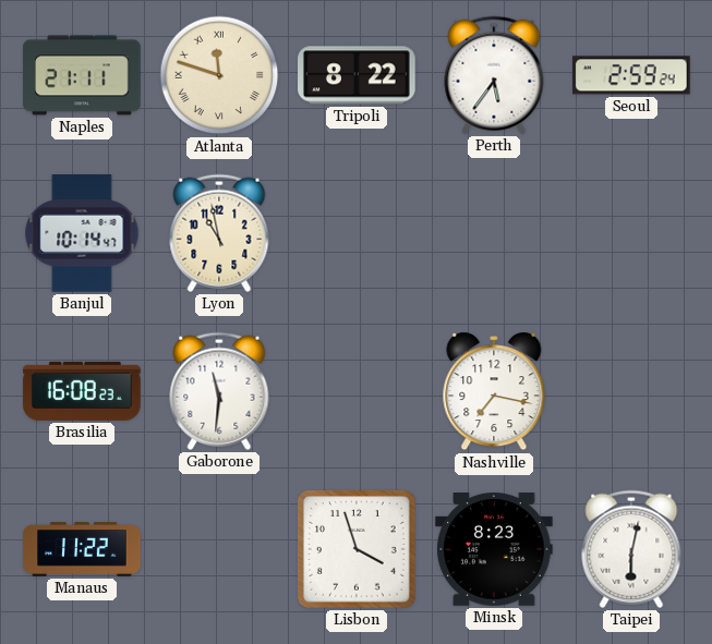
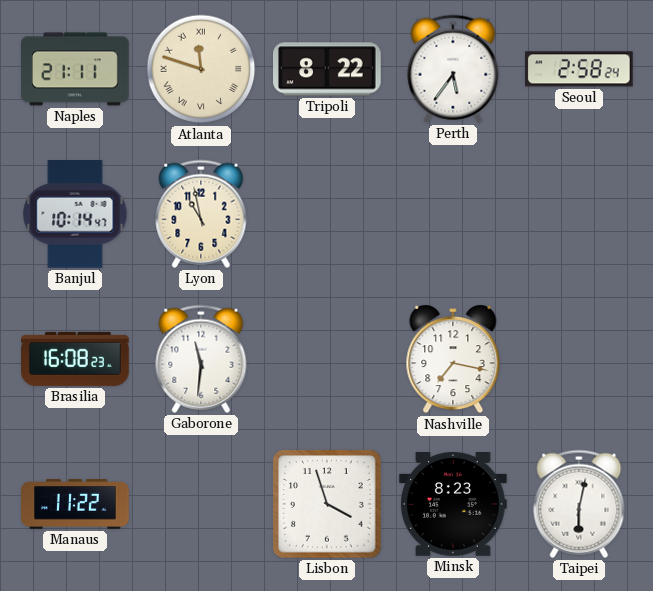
Seoul: 2:59 -> 2:58 (580, 69)
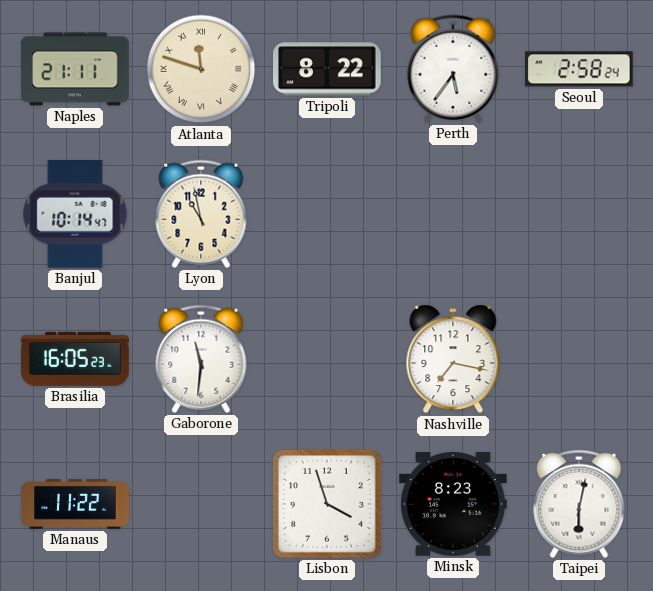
Brasilia: 16:08 -> 16:05 (75, 359)
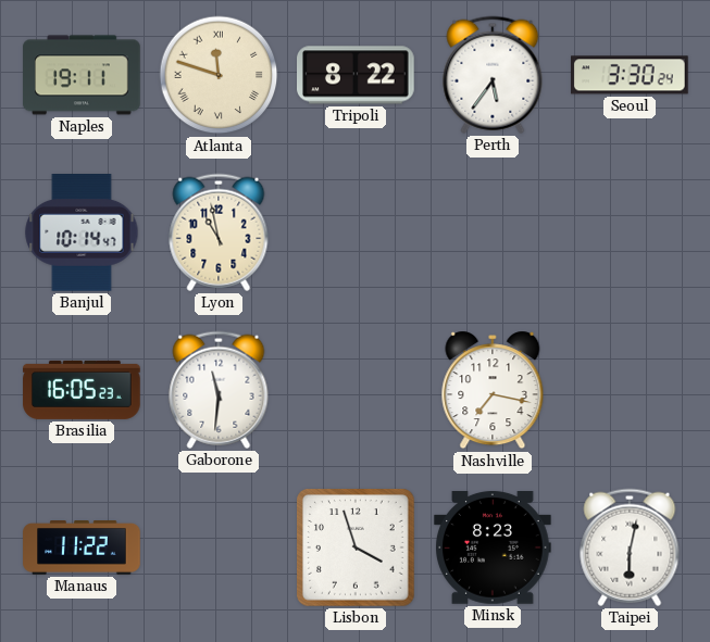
Naples: 21:11 -> 19:11 (82, 75)
Seoul: 2:58 -> 3:30 (631, 75)
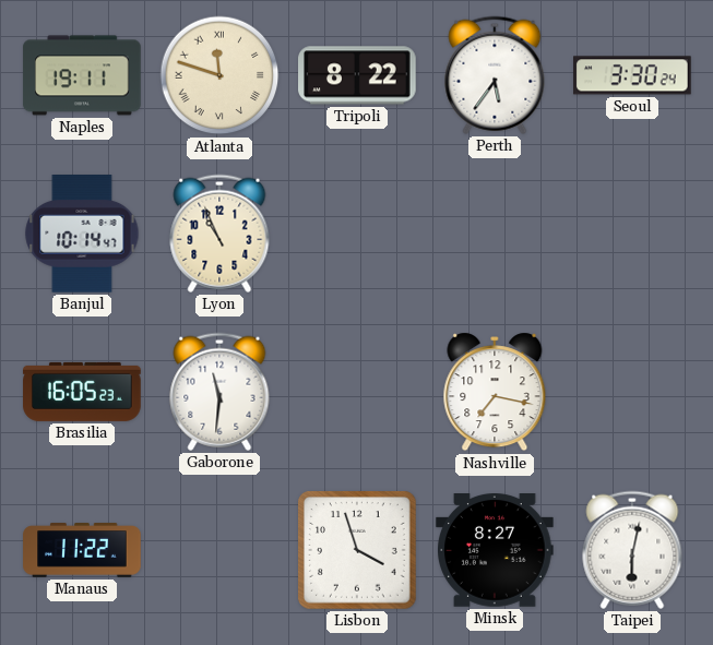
Lyon: 10:58 -> 10:56 (219, 234)
Minsk: 8:23 -> 8:27 (495, 551)
